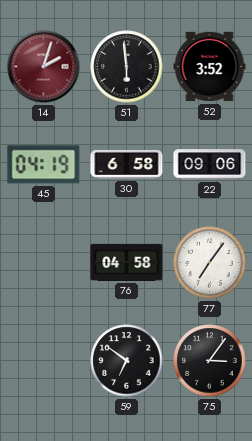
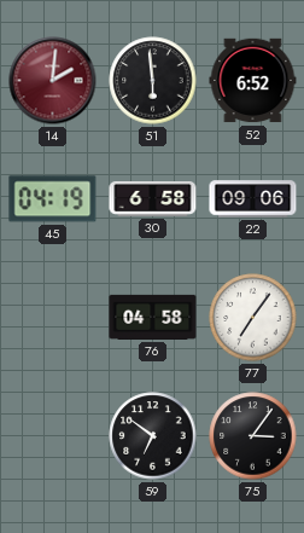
14: 2:03 -> 2:01 (53, 81)
52: 3:52 -> 6:52 (253, 81)
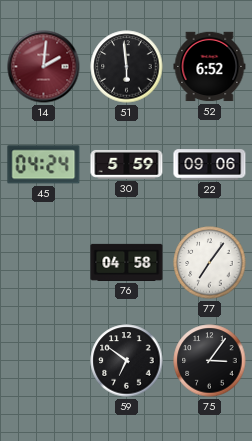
45: 04:19 -> 04:24 (44, 165)
30: 6:58 -> 5:59 (127, 164)
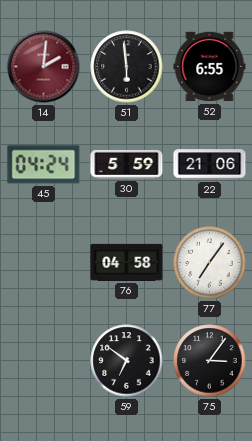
52: 6:52 -> 6:55 (210, 67)
22: 09:06 -> 21:06 (210, 165)
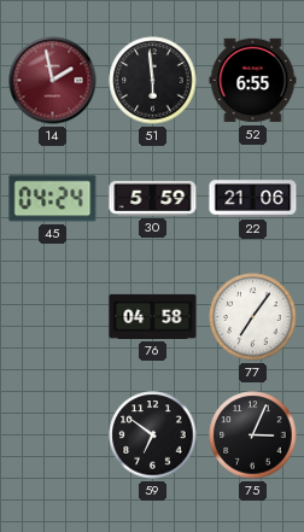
14: 2:01 -> 1:58 (53, 81)
75: 3:06 -> 3:04 (253, 435)
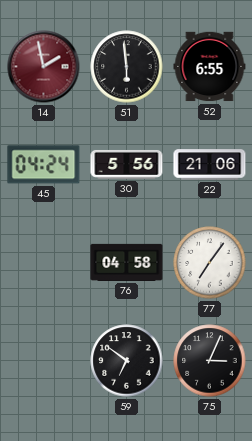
30: 5:59 -> 5:56 (127, 164)
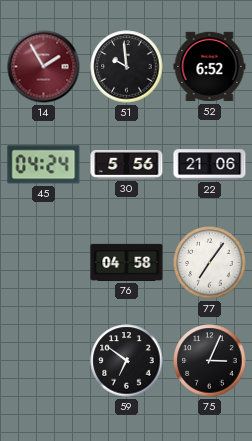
14: 1:58 -> 1:55 (44, 67)
51: 5:59 -> 9:59 (127, 67)
52: 6:55 -> 6:52 (210, 67)
